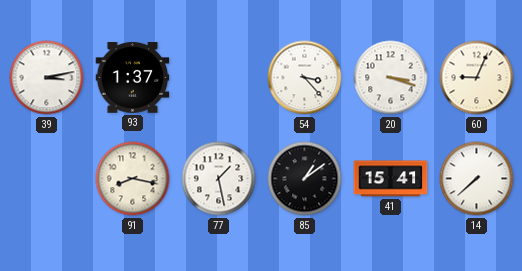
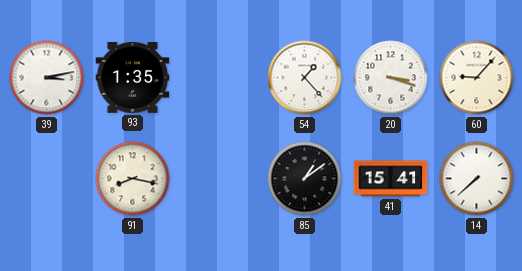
93: 1:37 -> 1:35 (133, 78)
54: 3:23 -> 1:23 (305, 78)
60: 9:04 -> 9:07 (477, 78)
77: 1:28 -> none (219, 179)
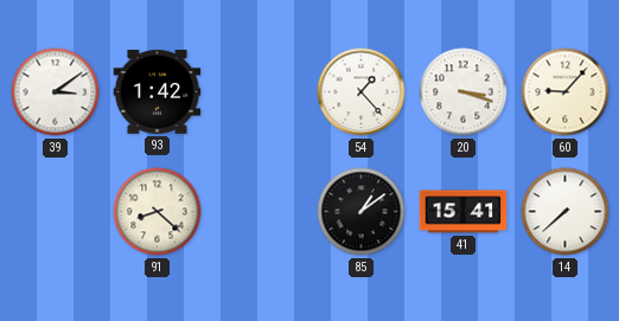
39: 3:13 -> 3:09 (56, 92)
93: 1:35 -> 1:42 (158, 92)
91: 8:17 -> 8:22 (158, 212)
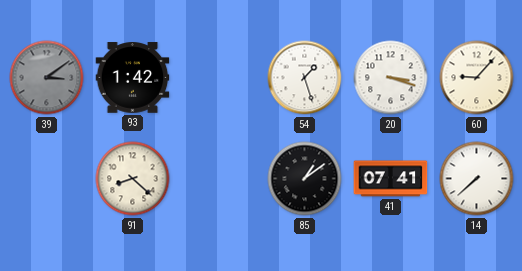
39 dial: white -> grey (47, 78)
54: 1:23 -> 1:27 (305, 78)
41: 15:41 -> 07:41 (391, 179)
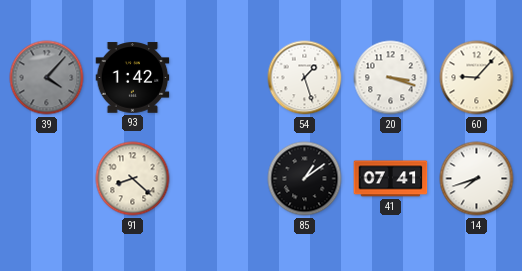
39: 3:09 -> 4:07 (47, 78)
14: 7:38 -> 7:42 (477, 179)
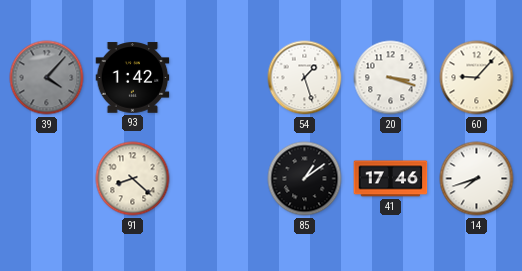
41: 07:41 -> 17:46 (391, 179)
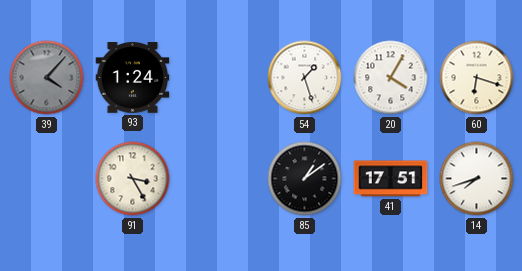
93: 1:42 -> 1:24 (133, 78)
20: 3:18 -> 4:05 (391, 78)
60: 9:07 -> 6:18 (477, 78)
91: 8:22 -> 3:25 (133, 179)
41: 17:46 -> 17:51 (391, 179)
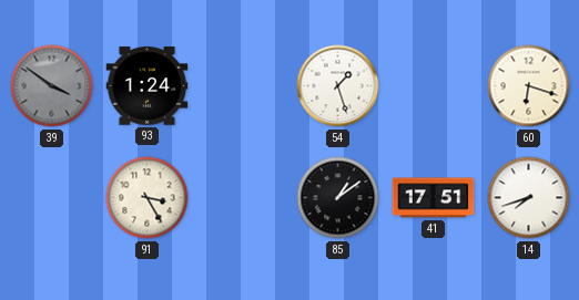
39: 4:07 -> 3:51 (52, 86)
20: 4:05 -> none (391, 78)
